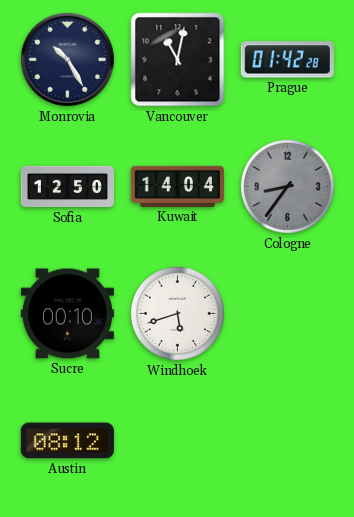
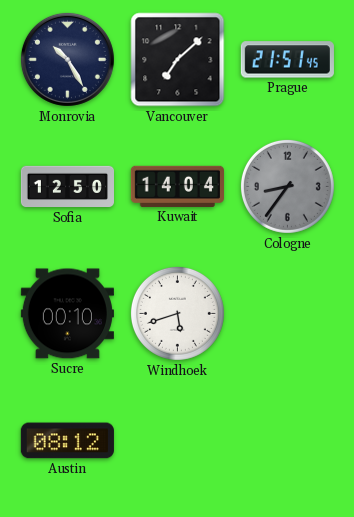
Vancouver: 11:02 -> 7:08 (178, 60)
Prague: 01:42 -> 21:51 (287, 60)
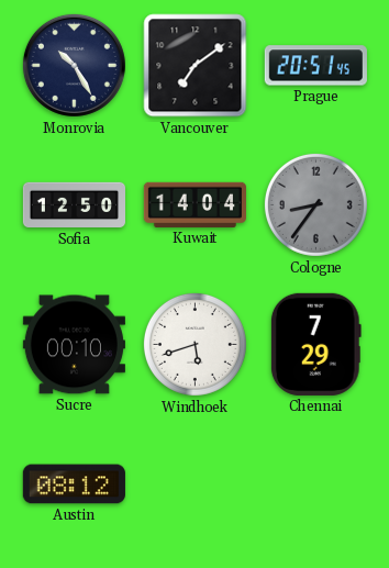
Vancouver: 7:08 -> 7:09 (196, 66)
Prague: 21:51 -> 20:51 (315, 66)
Chennai: none -> 7:29 (315, 344)
